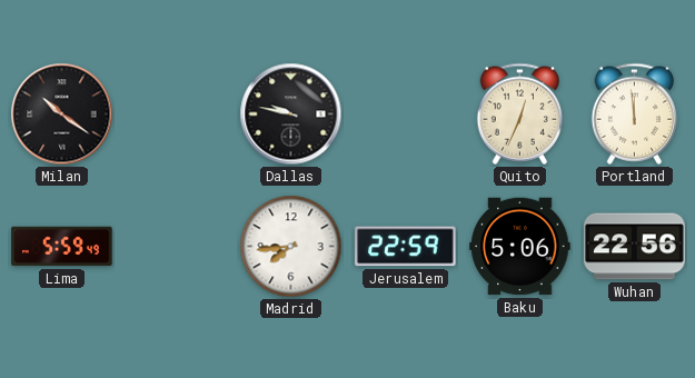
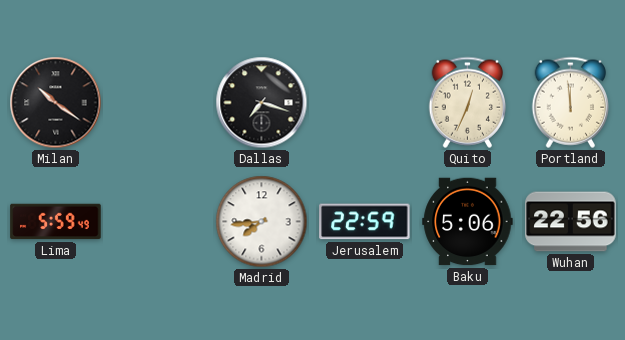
Dallas: 9:47 -> 7:18 (262, 103)
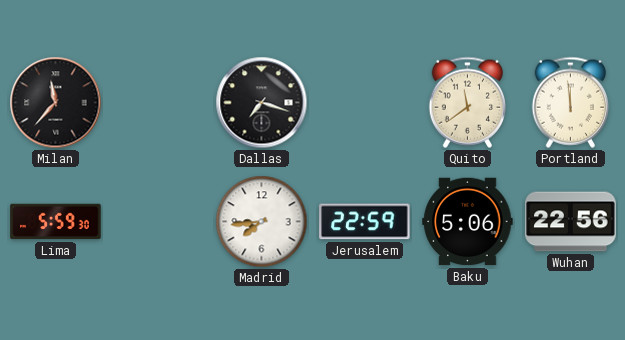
Milan: 10:21 -> 11:37 (56, 103)
Quito: 12:34 -> 11:39 (468, 102)
Lima: 5:59:49 -> 5:59:30 (56, 222)
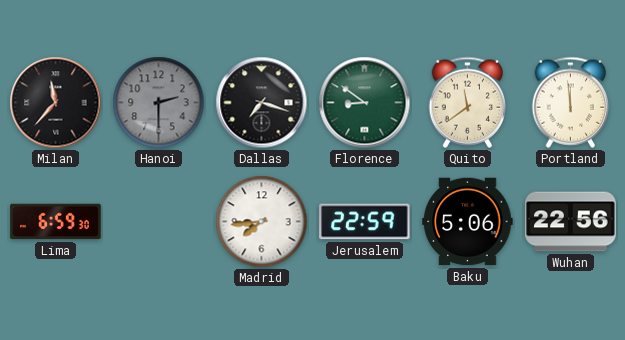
Hanoi: none -> 2:30 (159, 103)
Florence: none -> 8:51 (365, 103)
Lima: 5:59 -> 6:59 (56, 222)
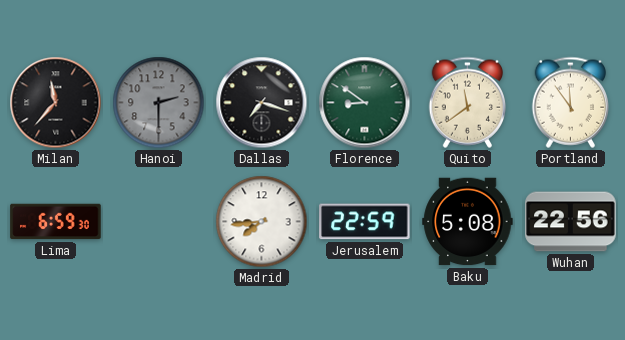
Portland: 11:59 -> 11:54 (571, 102)
Baku: 5:06 -> 5:08 (468, 222)
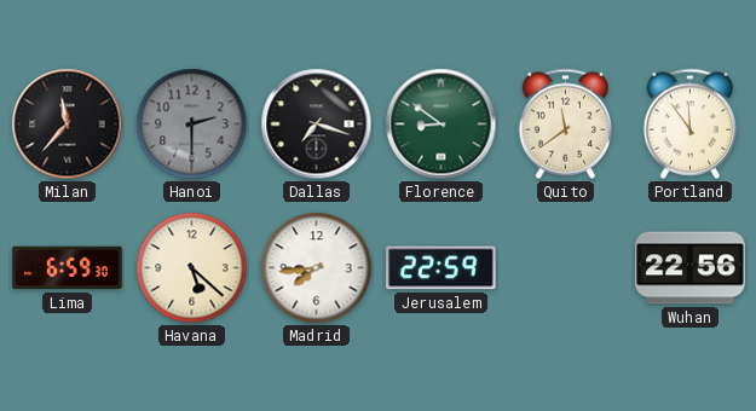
Havana: none -> 5:22 (192, 268)
Baku: 5:08 -> none (468, 222)
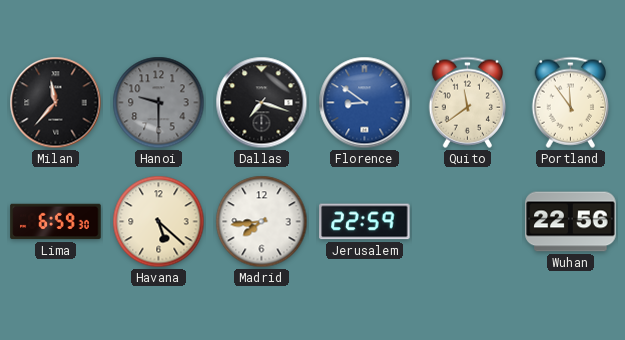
Hanoi: 2:30 -> 9:30 (159, 103)
Florence dial: green -> blue (365, 103)
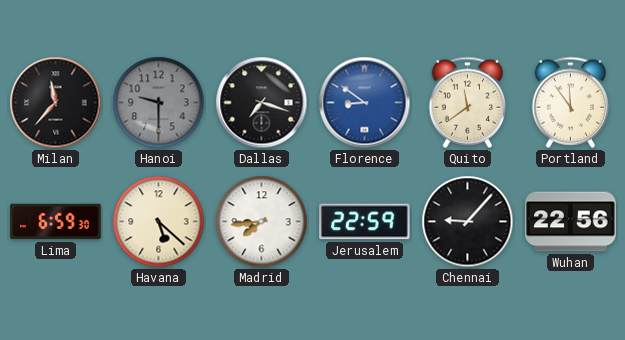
Chennai: none -> 9:07 (468, 222)
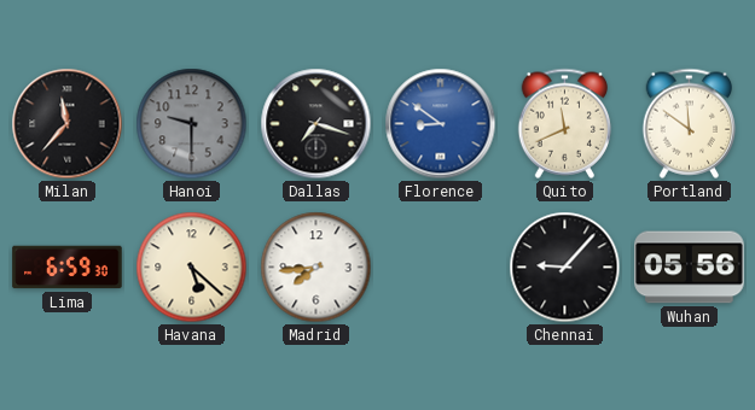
Quito: 11:39 -> 11:41 (565, 123)
Portland: 11:54 -> 11:51 (690, 123)
Jerusalem: 22:59 -> none (365, 222)
Wuhan: 22:56 -> 05:56 (690, 268)
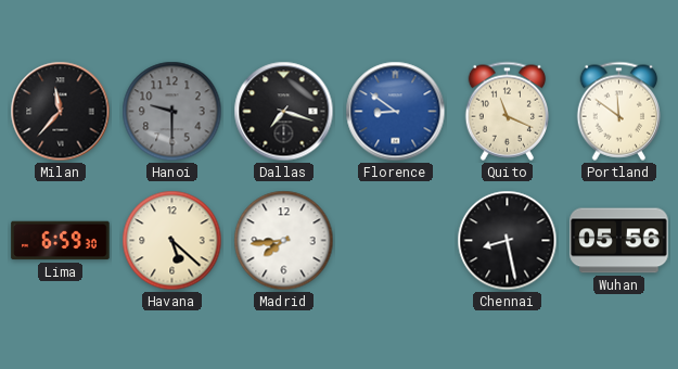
Quito: 11:41 -> 11:19 (508, 111)
Chennai: 9:07 -> 8:28 (508, 241)
